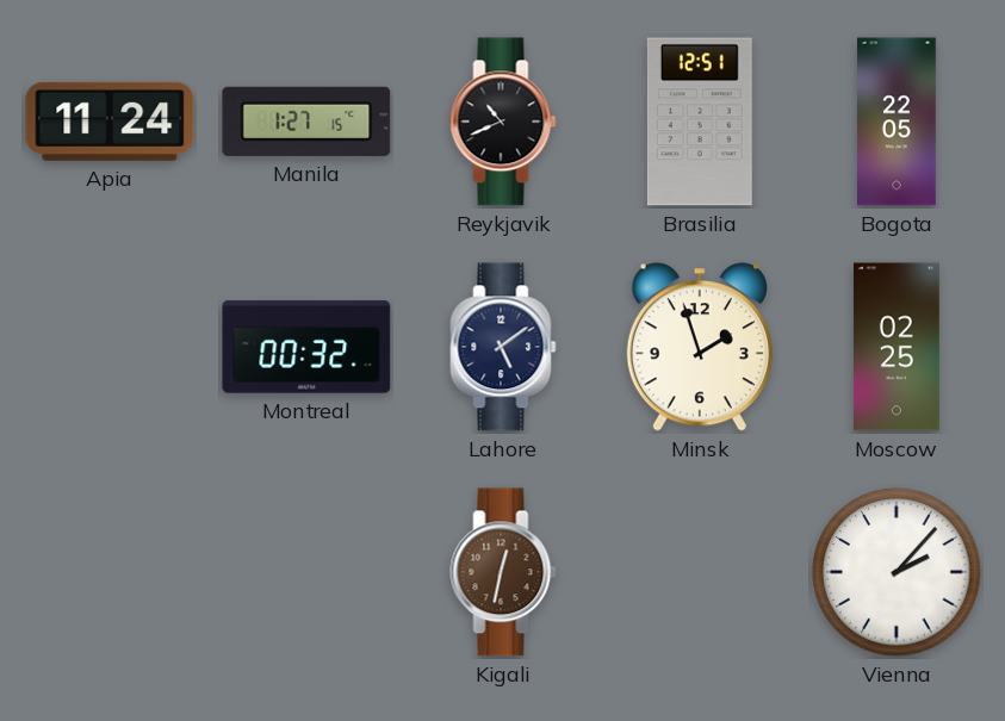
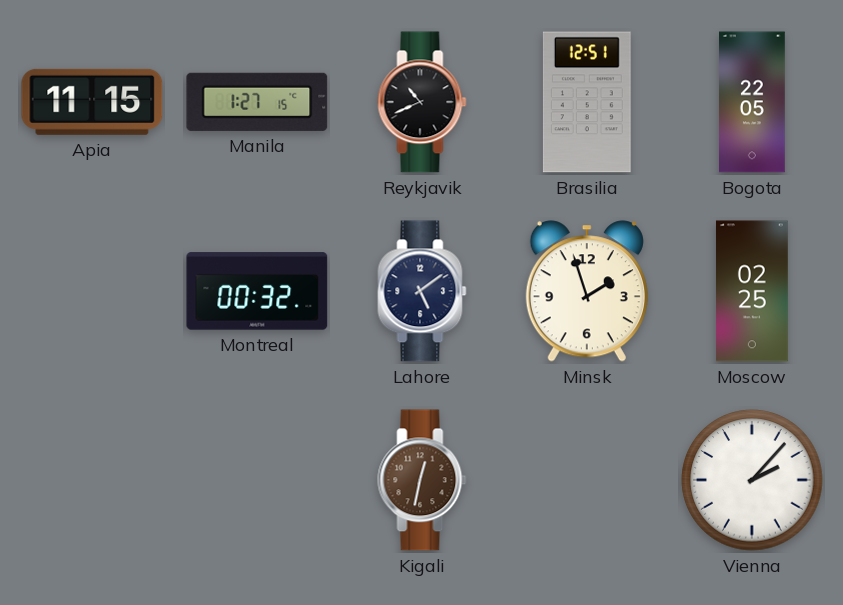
Apia: 11:24 -> 11:15 (92, 102)
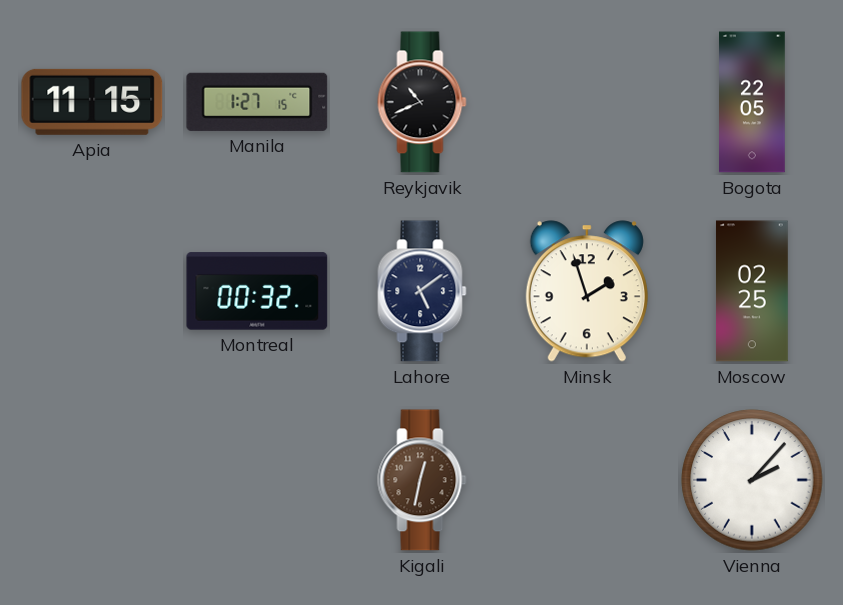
Brasilia: 12:51 -> none (587, 102)
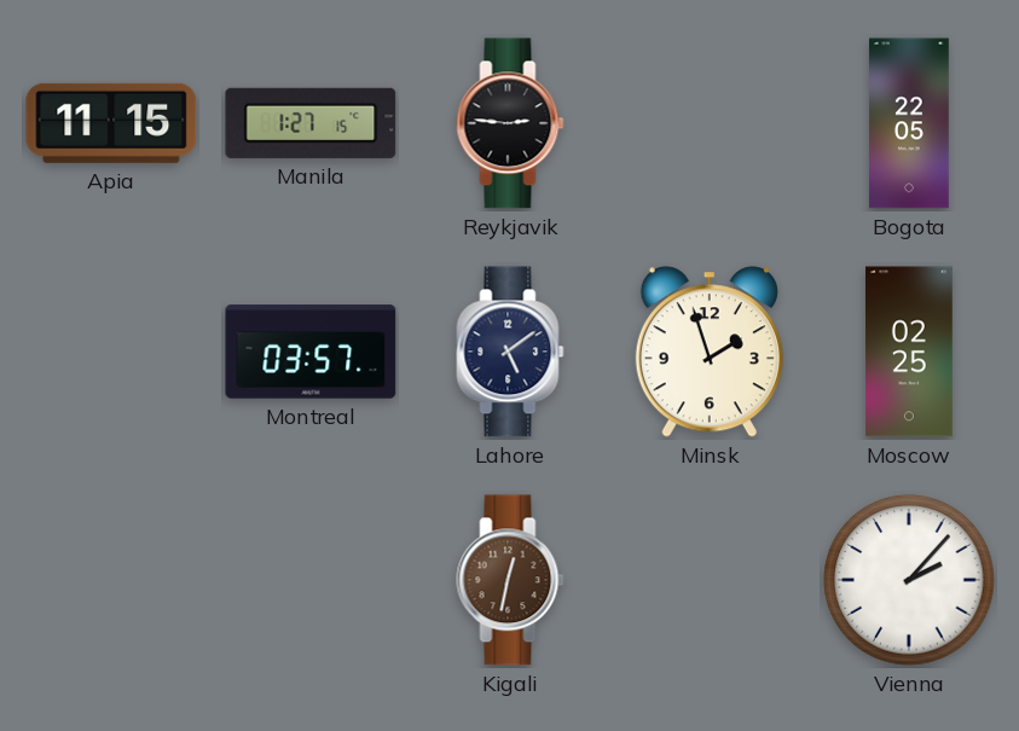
Reykjavik: 10:41 -> 2:46 (510, 123)
Montreal: 00:32 -> 03:57 (311, 352)
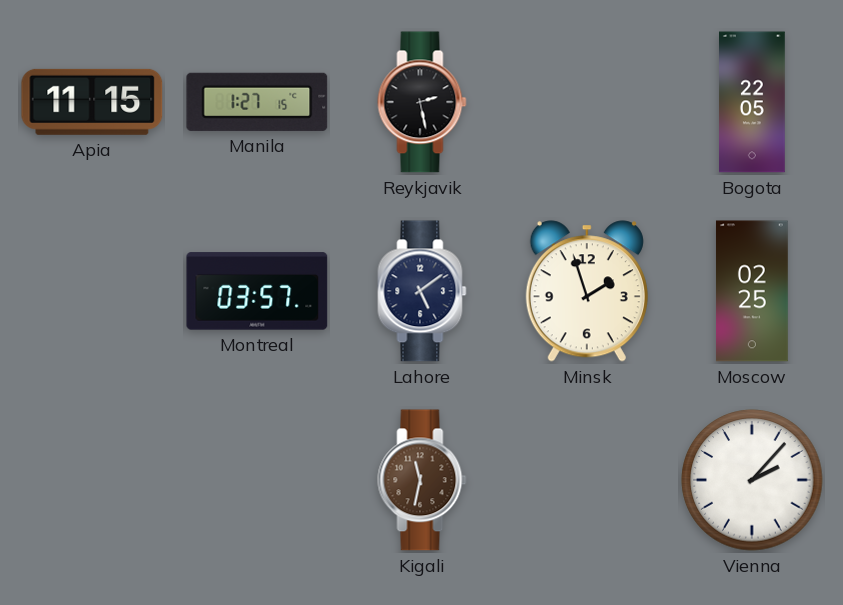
Reykjavik: 2:46 -> 2:28 (422, 102)
Kigali: 12:32 -> 11:32 (422, 480)
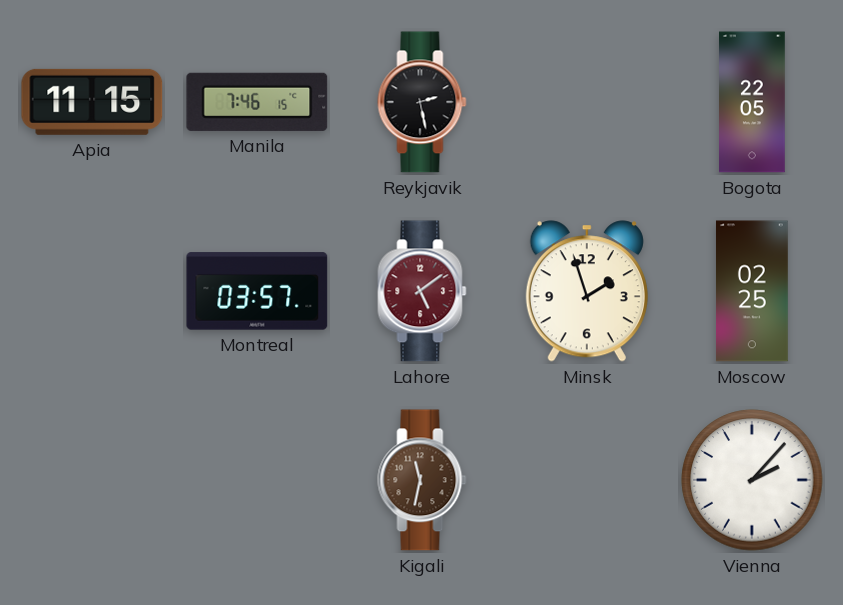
Manila: 1:27 -> 7:46 (257, 102)
Lahore dial: navy -> burgundy (422, 291)
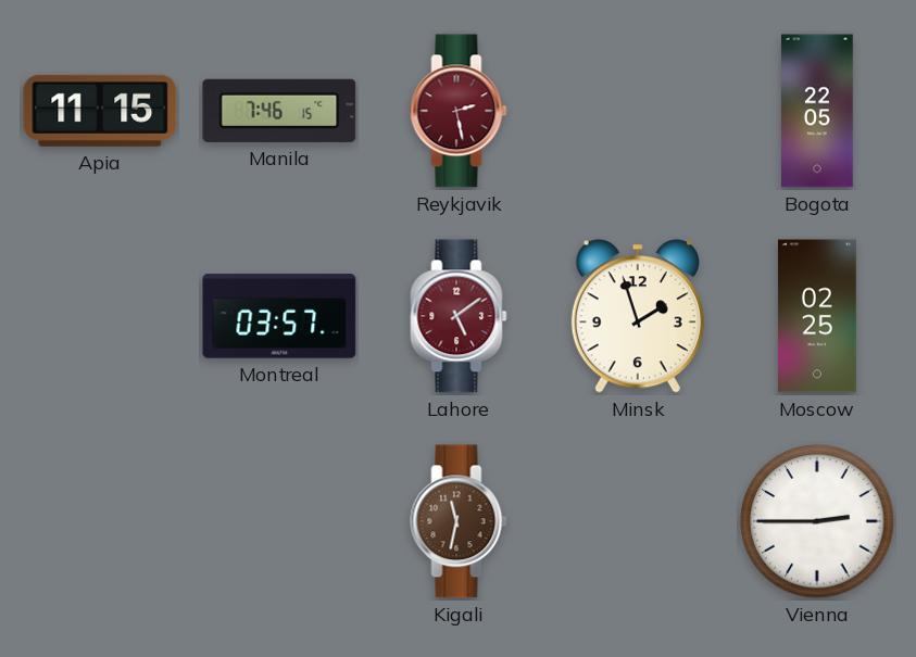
Reykjavik dial: black -> burgundy (459, 111)
Vienna: 2:07 -> 2:45 (817, 521)
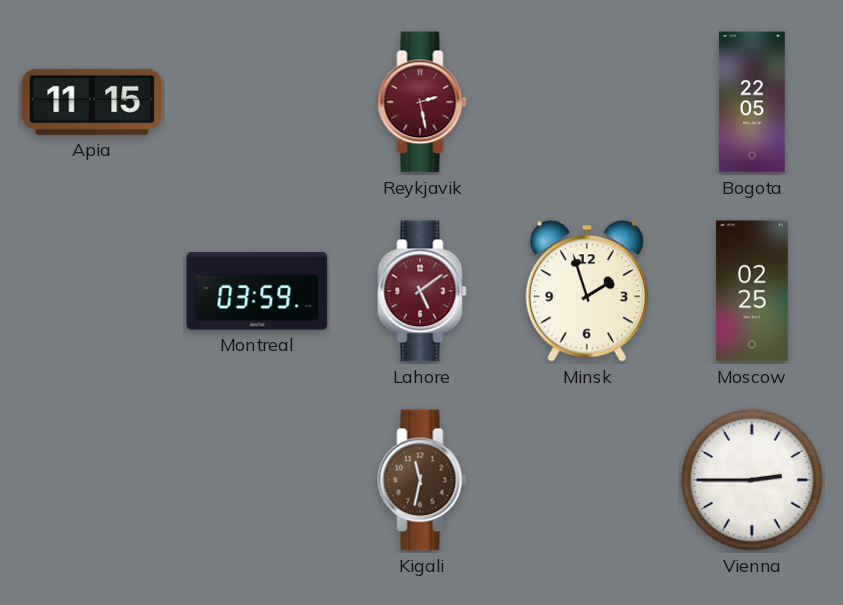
Manila: 7:46 -> none (279, 111)
Montreal: 03:57 -> 03:59 (257, 291)
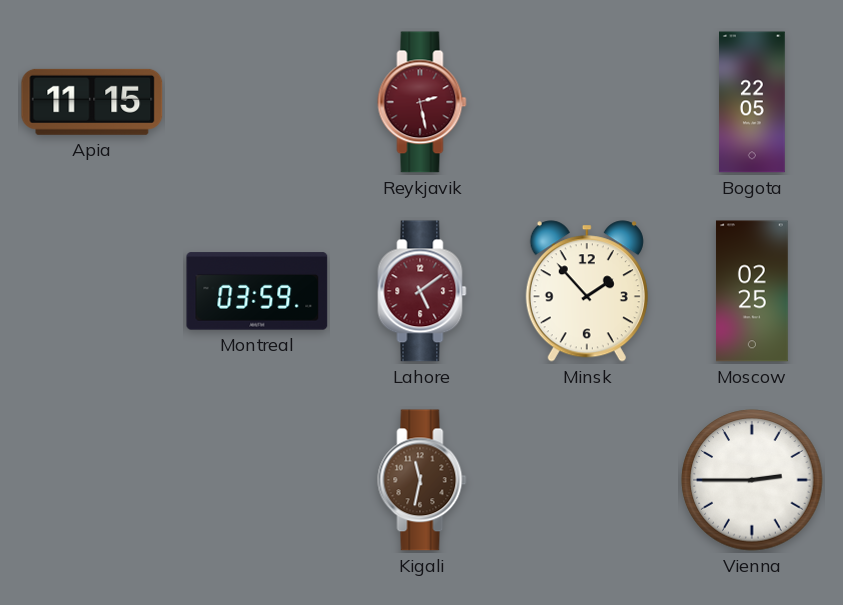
Minsk: 1:57 -> 1:53 (587, 291)
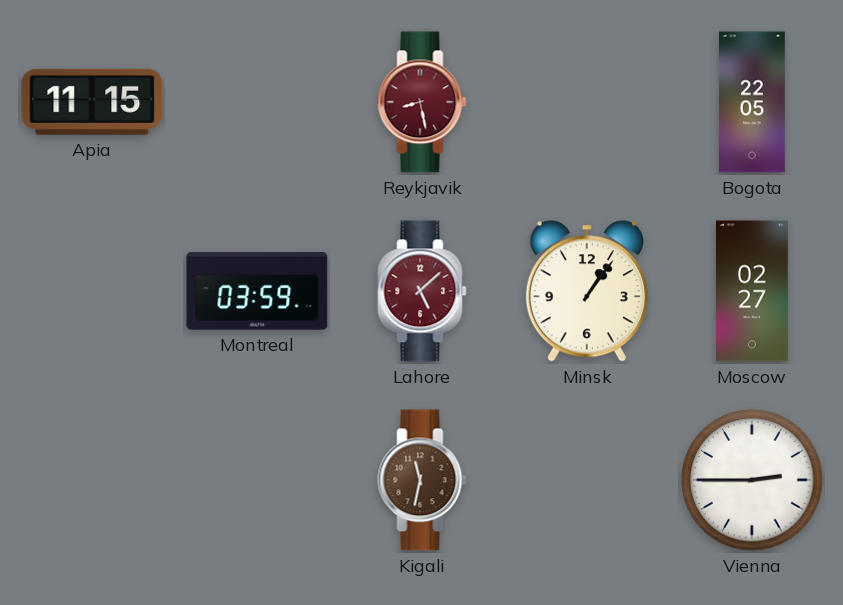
Reykjavik: 2:28 -> 8:28 (422, 102)
Lahore: 5:09 -> 5:08 (422, 291)
Minsk: 1:53 -> 1:06 (587, 291)
Moscow: 02:25 -> 02:27 (752, 291)
